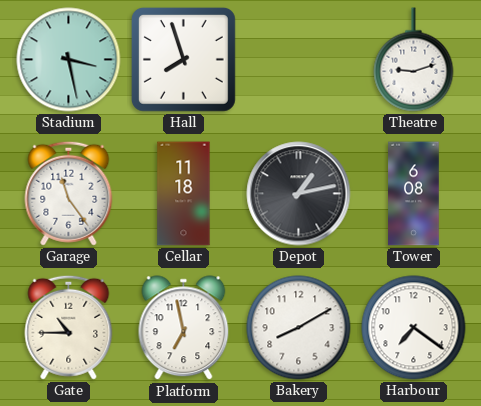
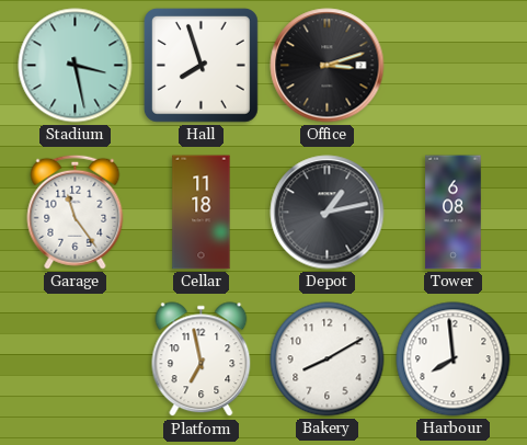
Office: none -> 3:12 (328, 66)
Theatre: 9:12 -> none (414, 60)
Gate: 10:45 -> none (69, 327)
Harbour: 7:21 -> 7:59 (454, 360)
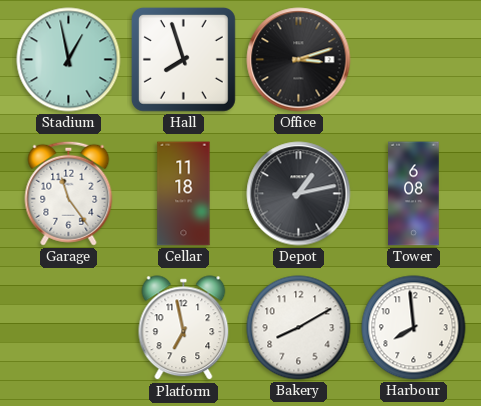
Stadium: 3:28 -> 12:58 (69, 60)
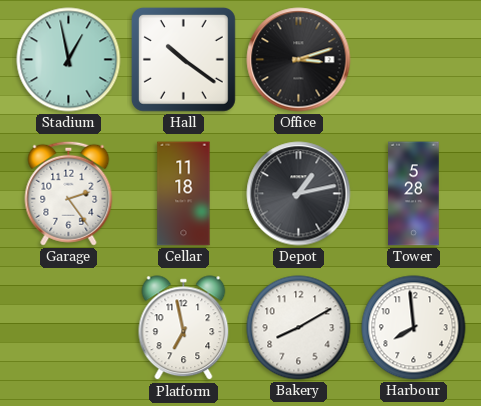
Hall: 7:57 -> 10:21 (183, 59)
Garage: 11:24 -> 2:24 (69, 193)
Tower: 6:08 -> 5:28 (414, 194)
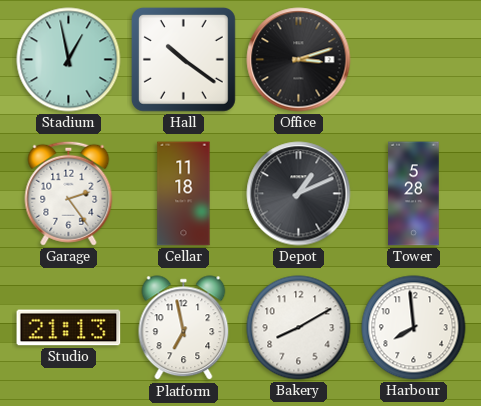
Depot: 1:13 -> 1:11 (299, 194)
Studio: none -> 21:13 (69, 328)
